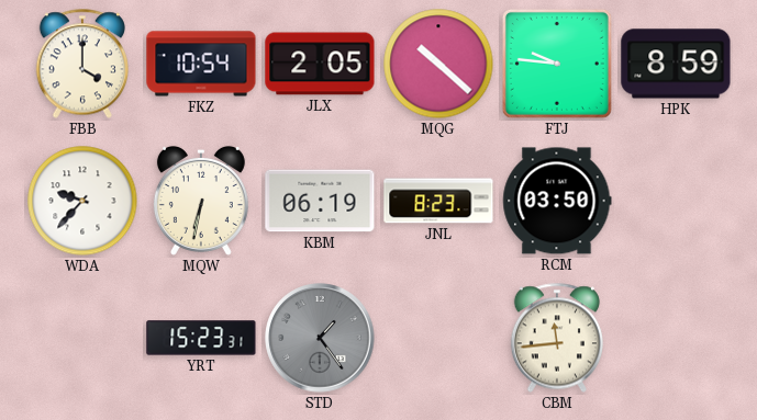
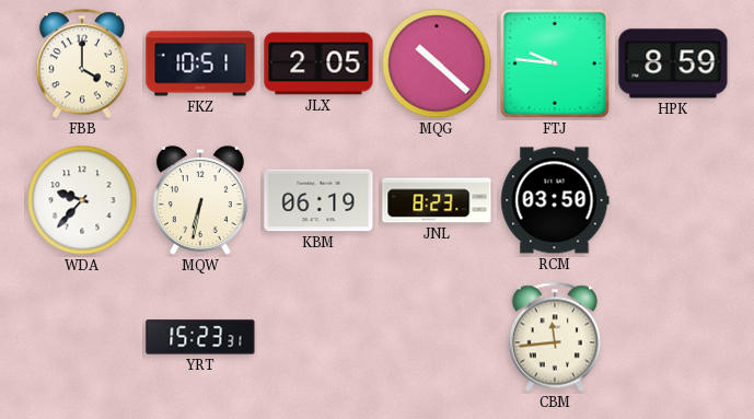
FKZ: 10:54 -> 10:51 (200, 63)
STD: 1:24 -> none (320, 338)
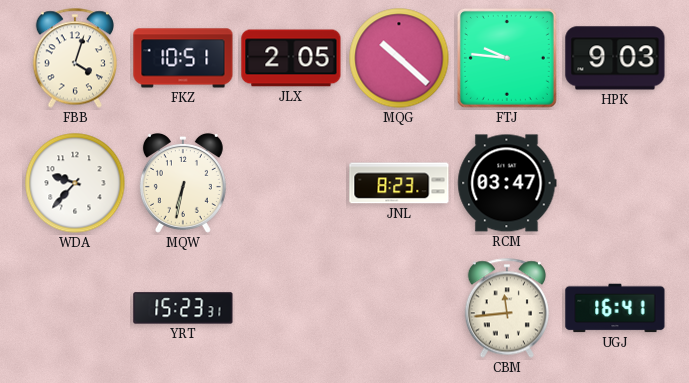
FBB: 4:00 -> 4:03 (74, 58)
HPK: 8:59 -> 9:03 (615, 58)
KBM: 06:19 -> none (318, 200)
RCM: 03:50 -> 03:47 (507, 183)
UGJ: none -> 16:41 (615, 308)
